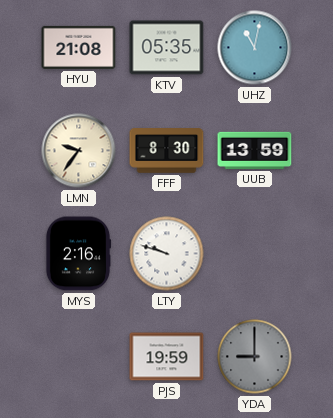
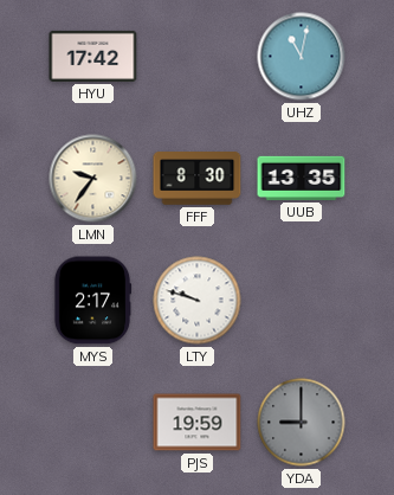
HYU: 21:08 -> 17:42 (93, 56)
KTV: 05:35 -> none (167, 48)
UUB: 13:59 -> 13:35 (302, 178)
MYS: 2:16 -> 2:17 (92, 301)
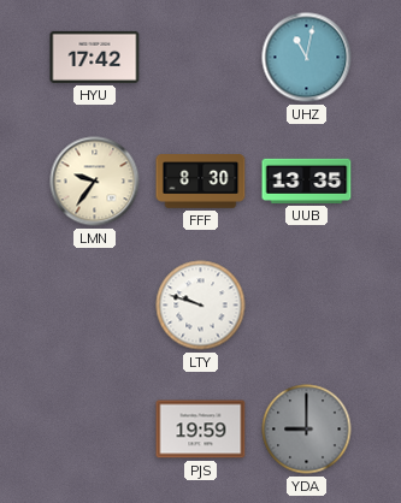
MYS: 2:17 -> none (92, 301)
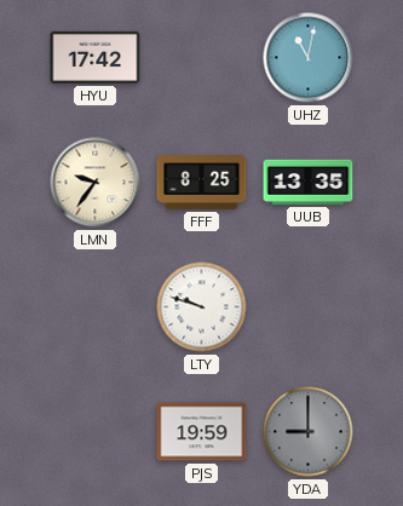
FFF: 8:30 -> 8:25 (202, 183)
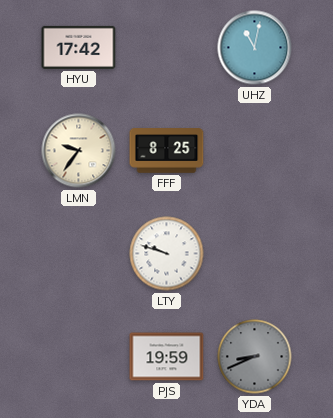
UUB: 13:35 -> none (309, 182)
YDA: 9:00 -> 8:41 (255, 357)
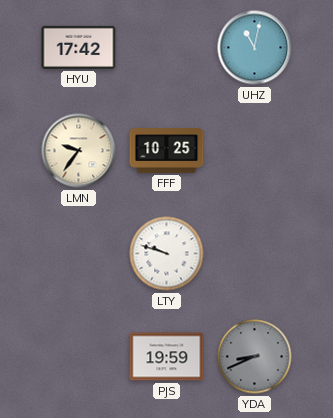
FFF: 8:25 -> 10:25 (167, 151)
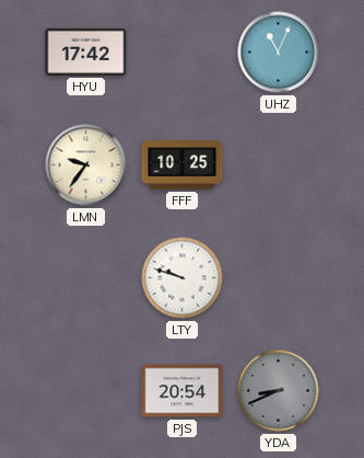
UHZ: 11:02 -> 11:04 (279, 53)
PJS: 19:59 -> 20:54 (183, 391)
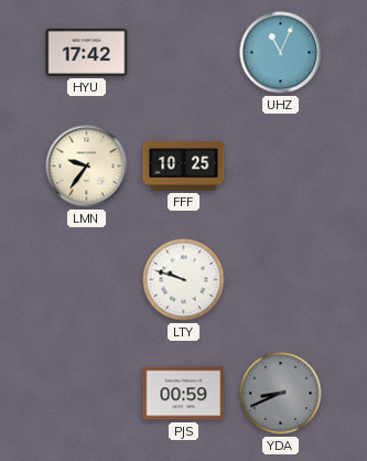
PJS: 20:54 -> 00:59 (184, 394)
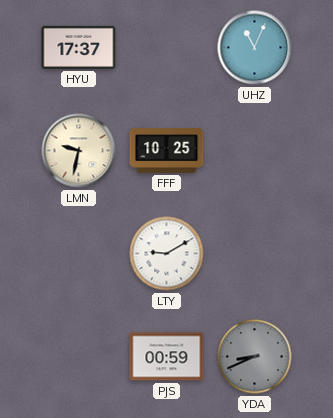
HYU: 17:42 -> 17:37 (79, 47)
LMN: 9:36 -> 9:32 (79, 151)
LTY: 9:48 -> 9:10 (167, 254)
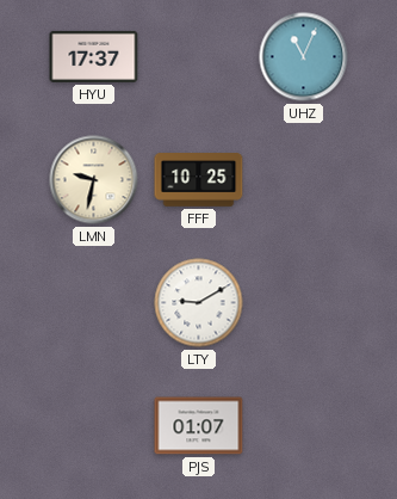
PJS: 00:59 -> 01:07 (199, 426)
YDA: 8:41 -> none (255, 357)
